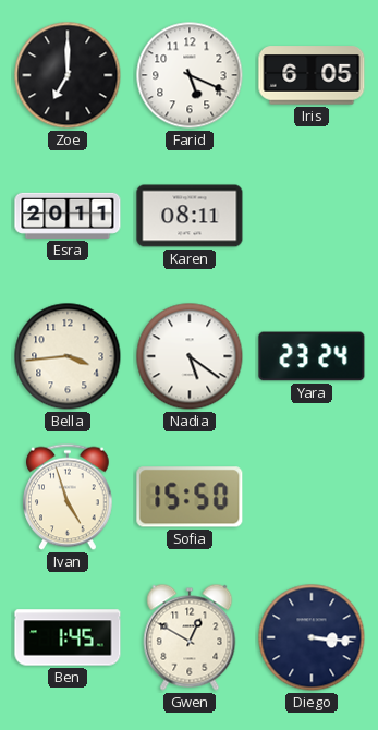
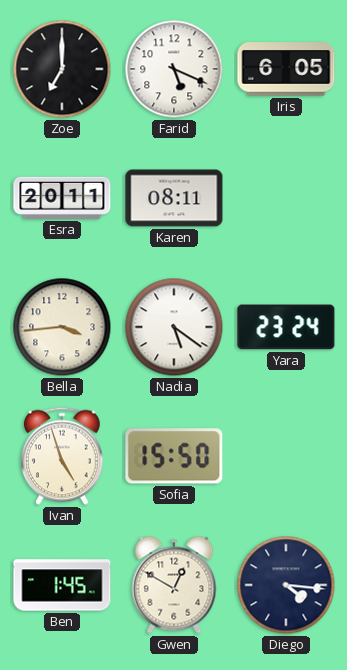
Diego: 3:16 -> 4:16 (286, 585)
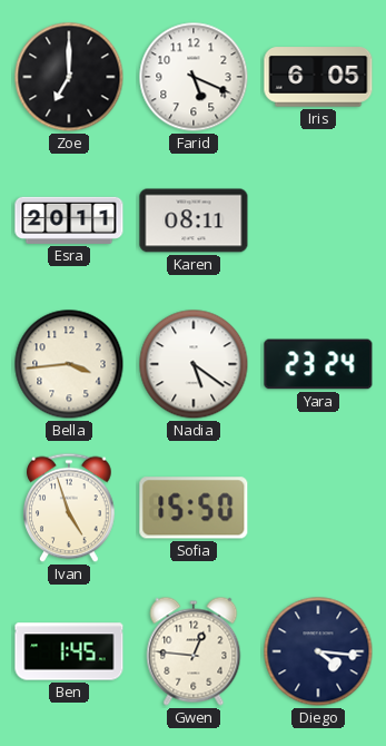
Gwen: 12:50 -> 12:46 (194, 651)
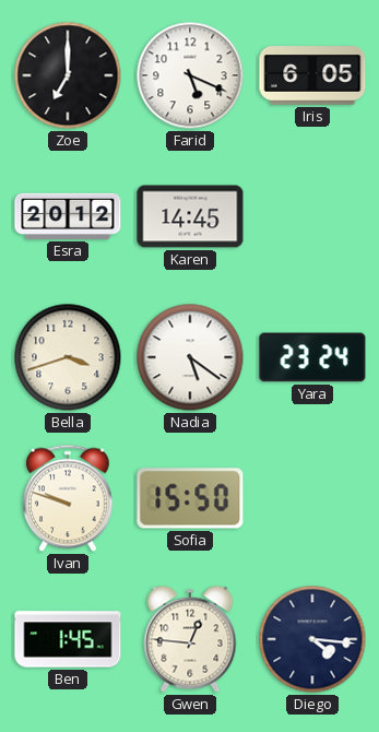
Esra: 20:11 -> 20:12 (68, 216)
Karen: 08:11 -> 14:45 (190, 216)
Bella: 3:44 -> 3:42 (68, 357)
Ivan: 4:57 -> 9:48 (69, 498)
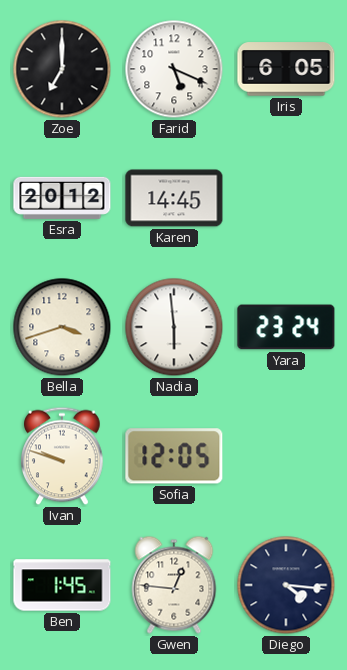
Nadia: 5:21 -> 5:59 (174, 327)
Sofia: 15:50 -> 12:05 (174, 456)
